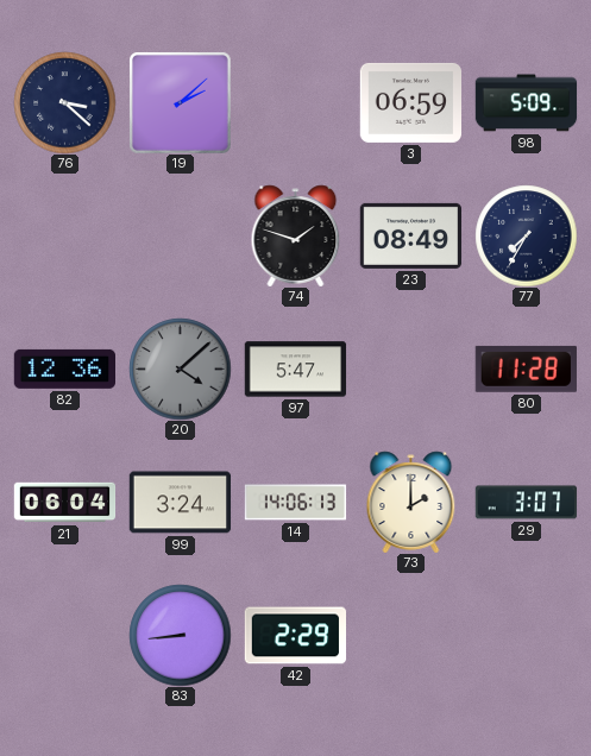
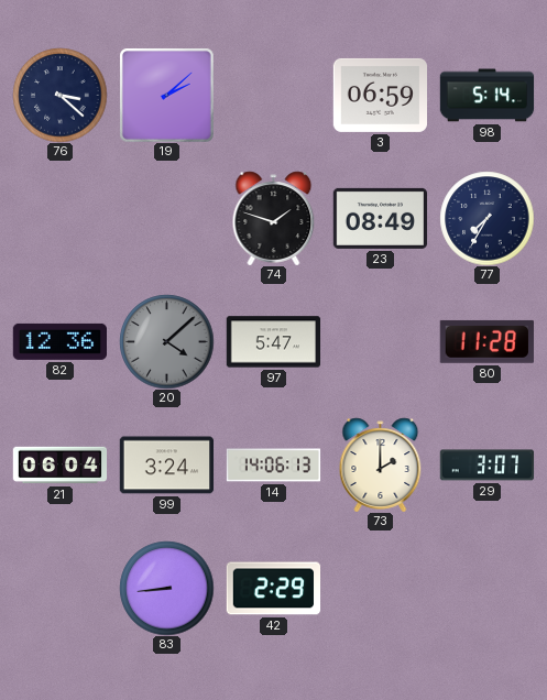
98: 5:09 -> 5:14 (486, 96)
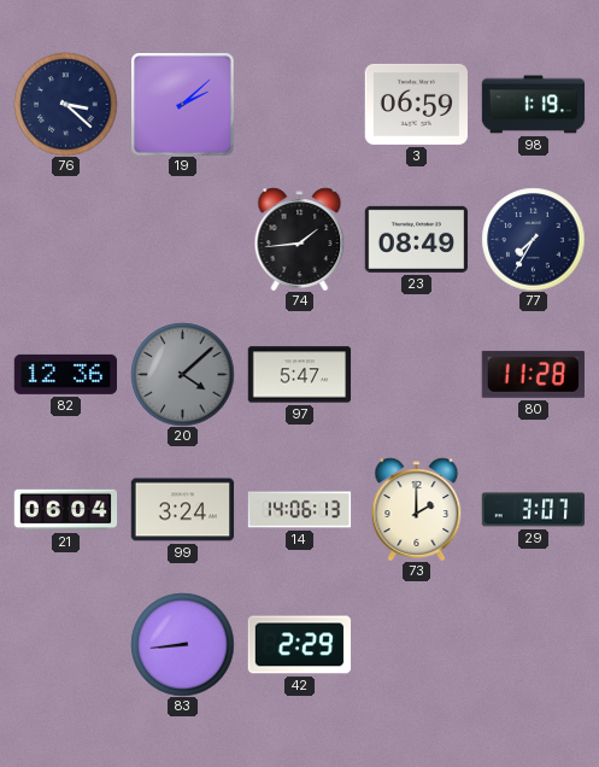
98: 5:14 -> 1:19 (533, 105)
74: 1:48 -> 1:44 (300, 239)
